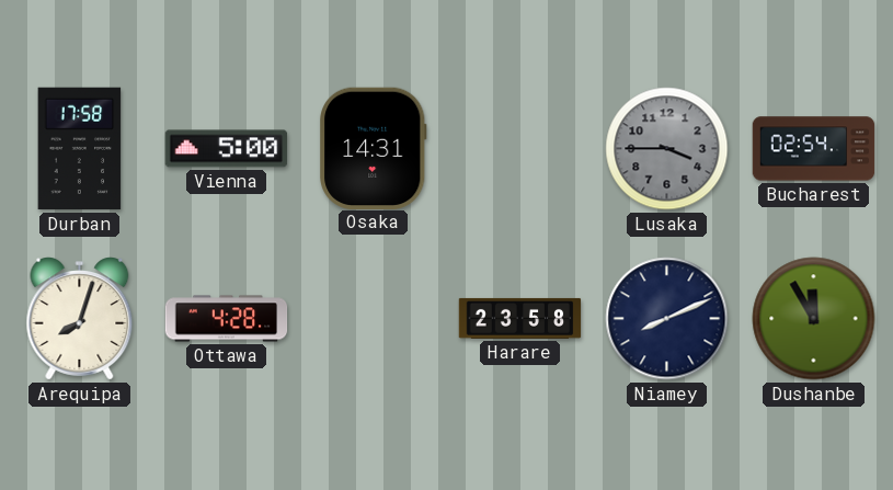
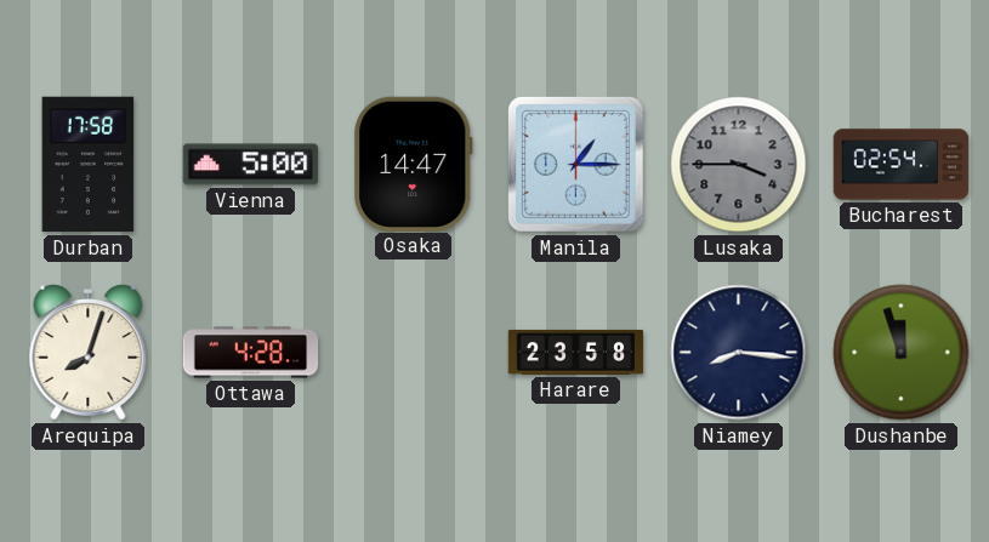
Osaka: 14:31 -> 14:47 (414, 164)
Manila: none -> 1:15 (575, 164)
Niamey: 8:11 -> 8:16 (739, 353)
Dushanbe: 11:55 -> 11:57 (902, 353)
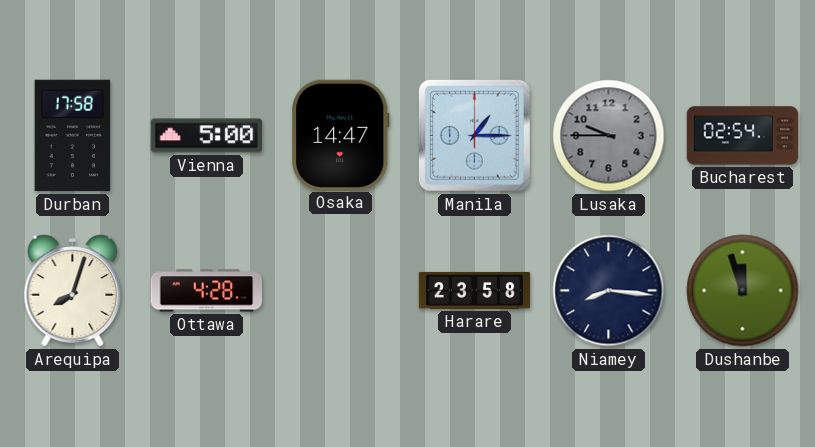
Lusaka: 3:45 -> 9:45 (609, 136)
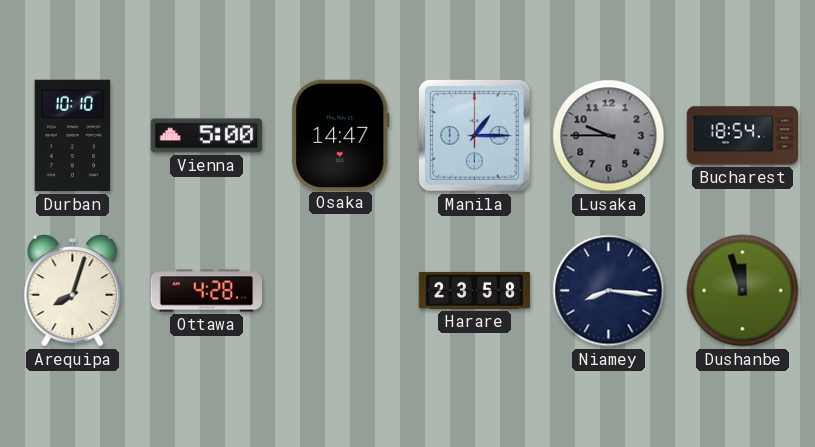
Durban: 17:58 -> 10:10 (73, 136)
Bucharest: 02:54 -> 18:54 (743, 136)
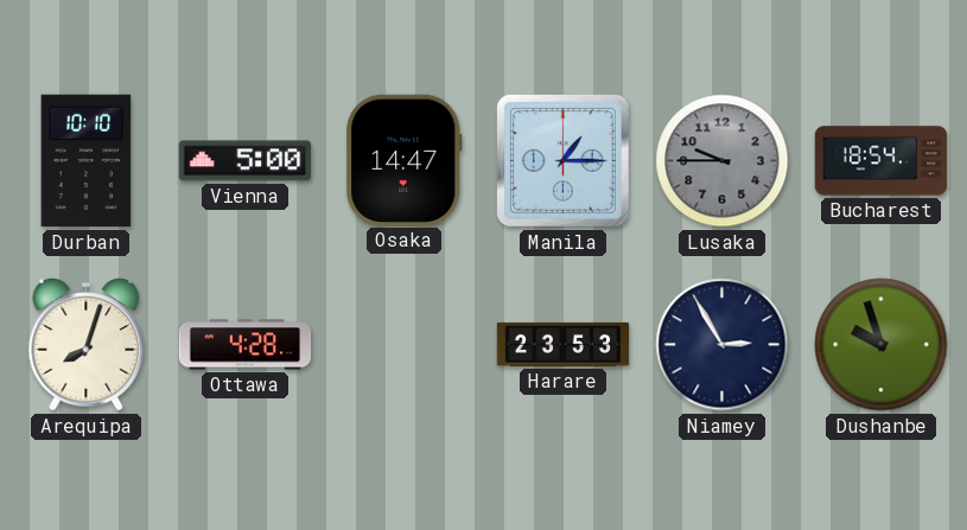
Harare: 23:58 -> 23:53 (564, 344)
Niamey: 8:16 -> 2:55 (723, 345)
Dushanbe: 11:57 -> 9:57 (882, 345)
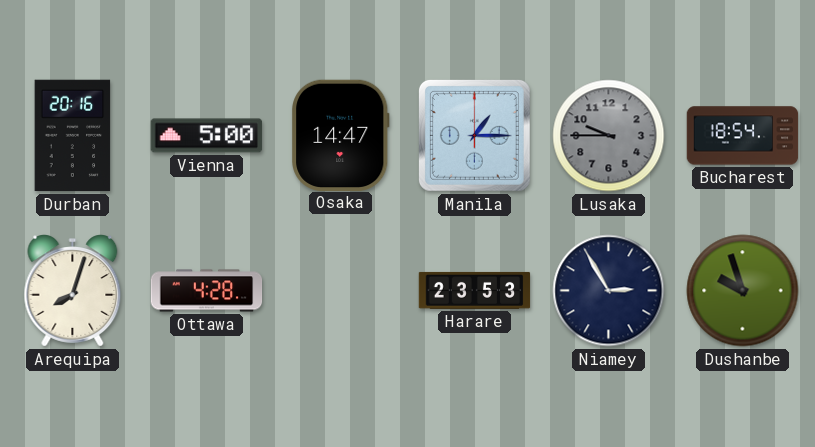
Durban: 10:10 -> 20:16 (73, 136)
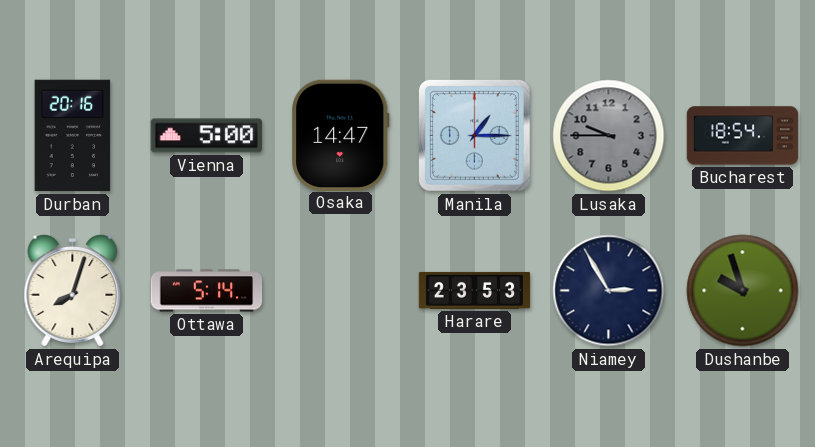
Ottawa: 4:28 -> 5:14 (207, 291)
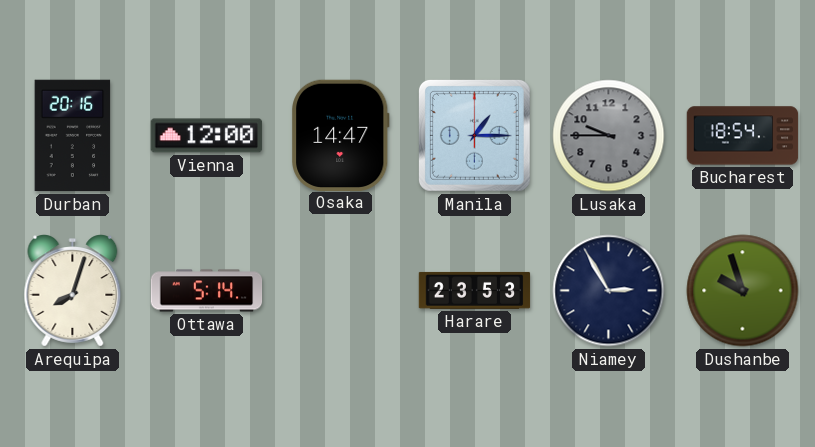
Vienna: 5:00 -> 12:00 (207, 136)
